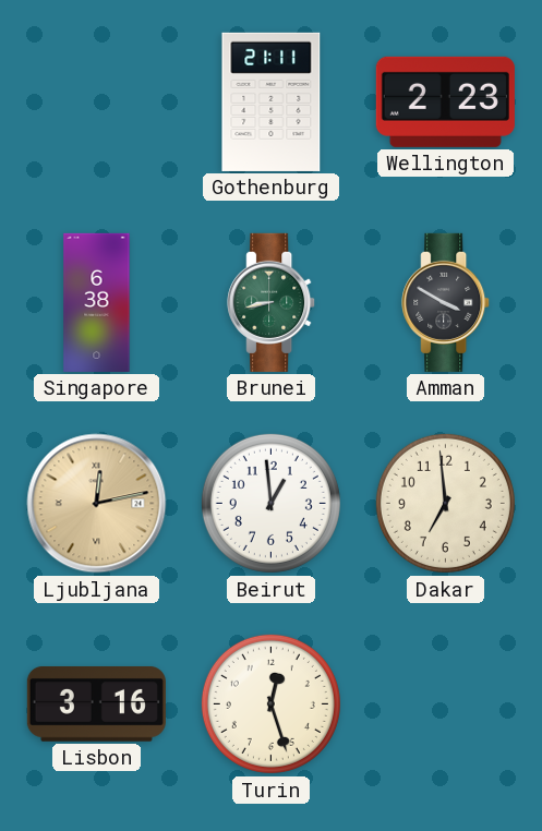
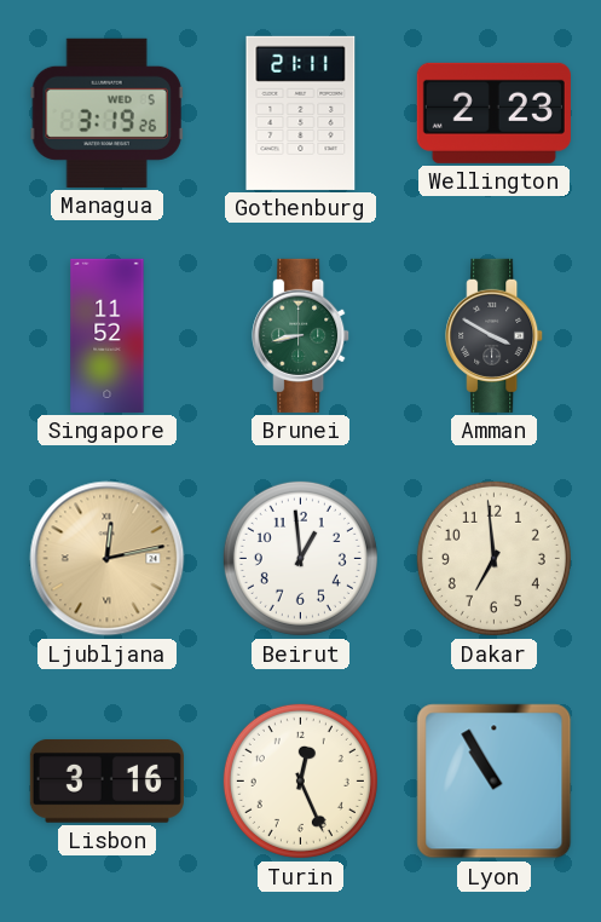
Managua: none -> 3:19 (106, 113)
Singapore: 6:38 -> 11:52 (108, 335)
Turin: 12:27 -> 12:26 (300, 780)
Lyon: none -> 10:55 (495, 782)
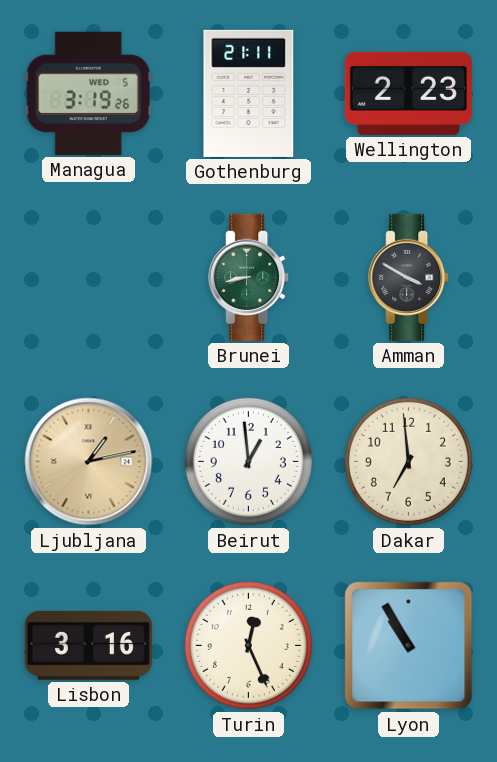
Singapore: 11:52 -> none (108, 335)
Ljubljana: 12:13 -> 1:13 (89, 462)
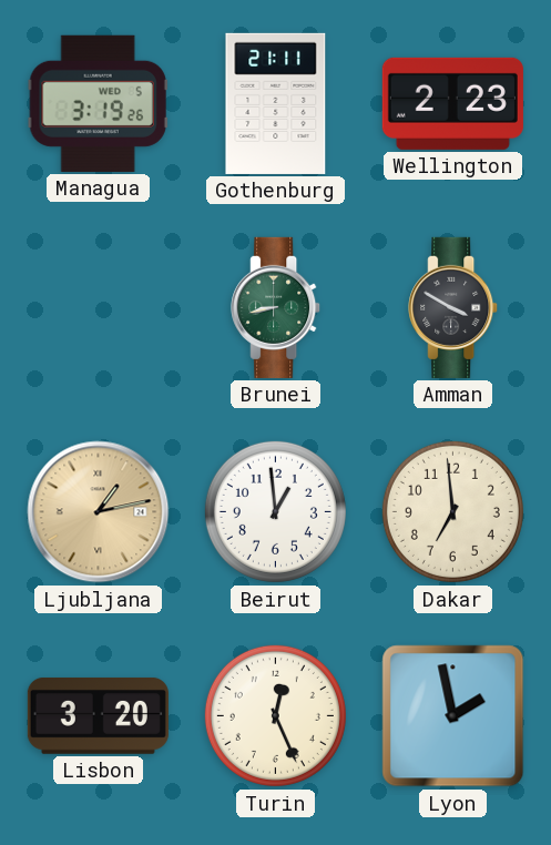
Lisbon: 3:16 -> 3:20 (98, 715)
Lyon: 10:55 -> 1:58 (453, 716)
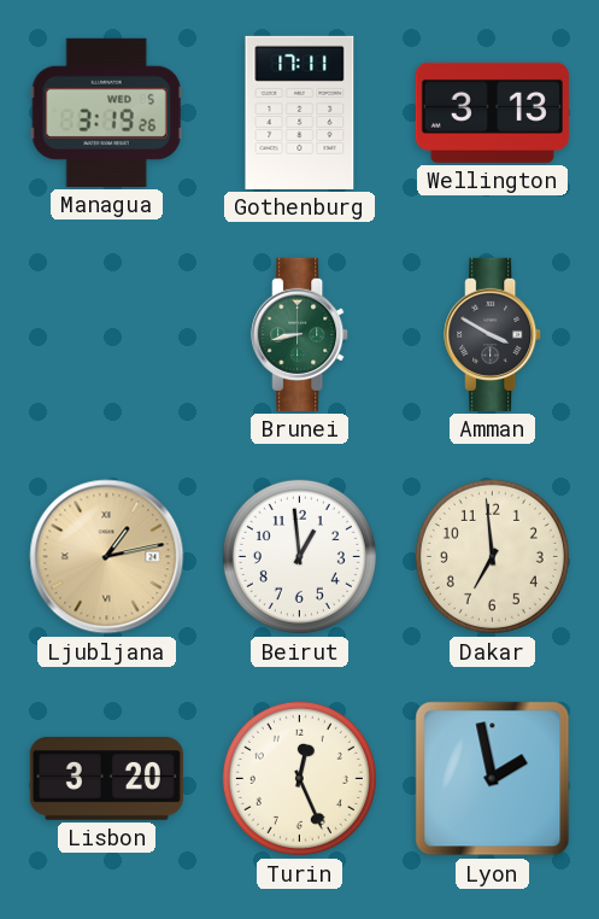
Gothenburg: 21:11 -> 17:11 (300, 112)
Wellington: 2:23 -> 3:13 (492, 112)
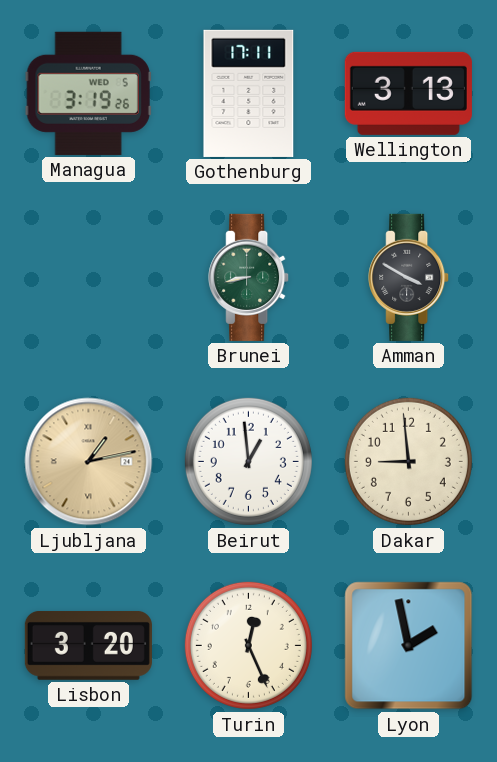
Dakar: 6:59 -> 8:59 (408, 461)
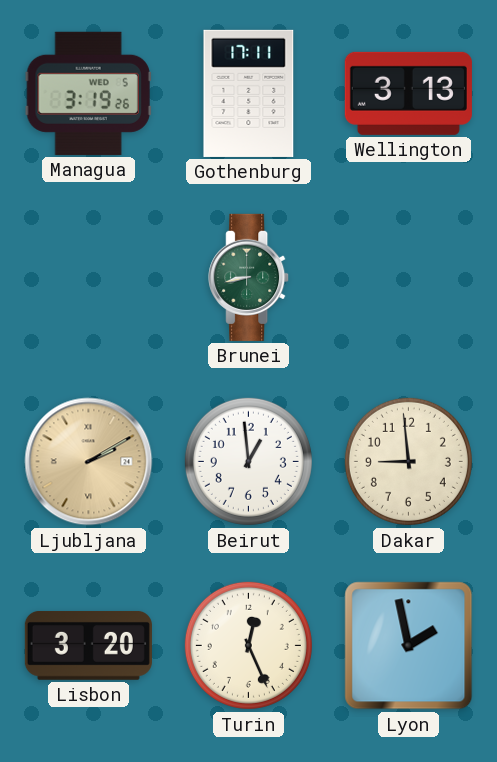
Amman: 3:50 -> none (409, 277)
Ljubljana: 1:13 -> 2:10 (89, 462)
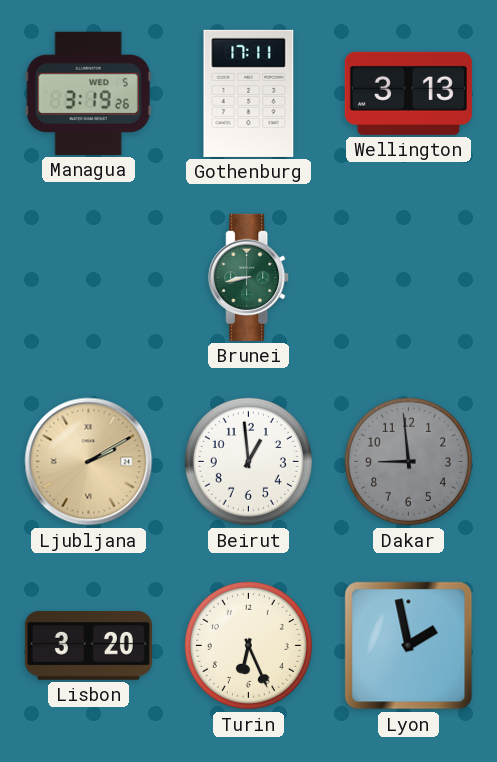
Dakar dial: cream -> grey (408, 461)
Turin: 12:26 -> 6:26 (248, 645)
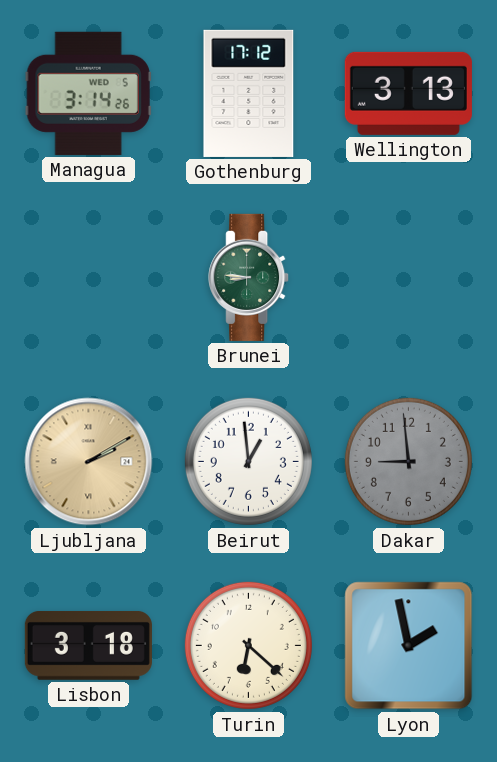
Managua: 3:19 -> 3:14 (88, 93)
Gothenburg: 17:11 -> 17:12 (249, 93)
Brunei: 8:43 -> 8:46 (249, 277)
Lisbon: 3:20 -> 3:18 (88, 645)
Turin: 6:26 -> 6:22 (248, 645)
